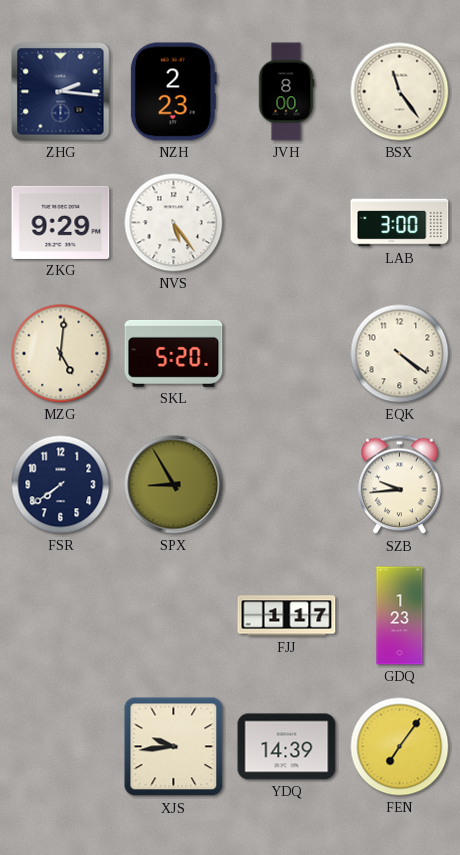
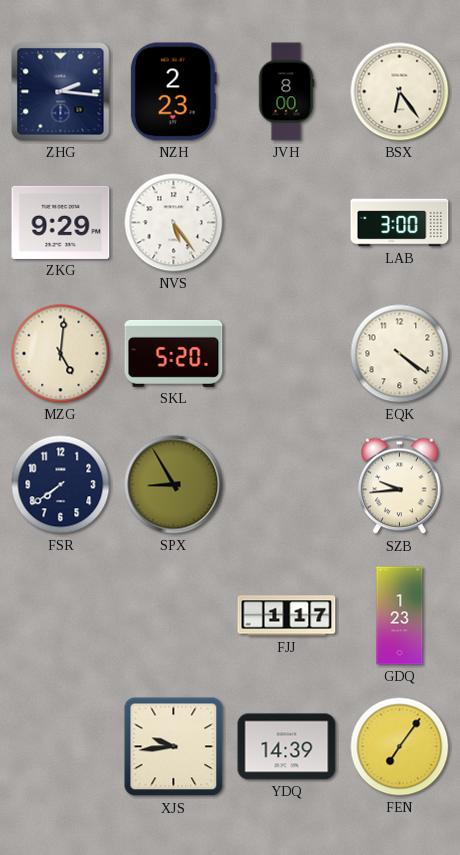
BSX: 11:24 -> 6:24 (400, 92)
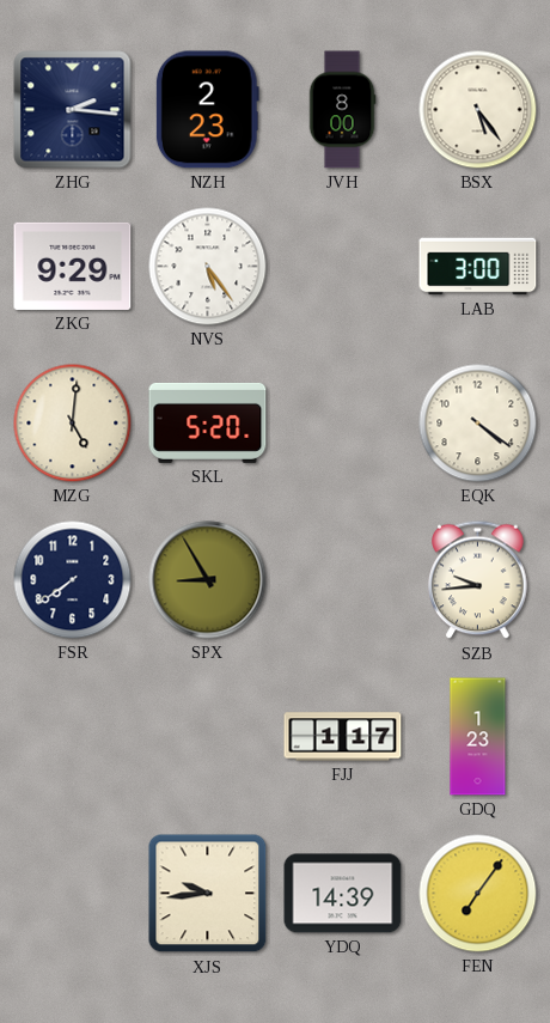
BSX: 6:24 -> 5:24 (478, 110)
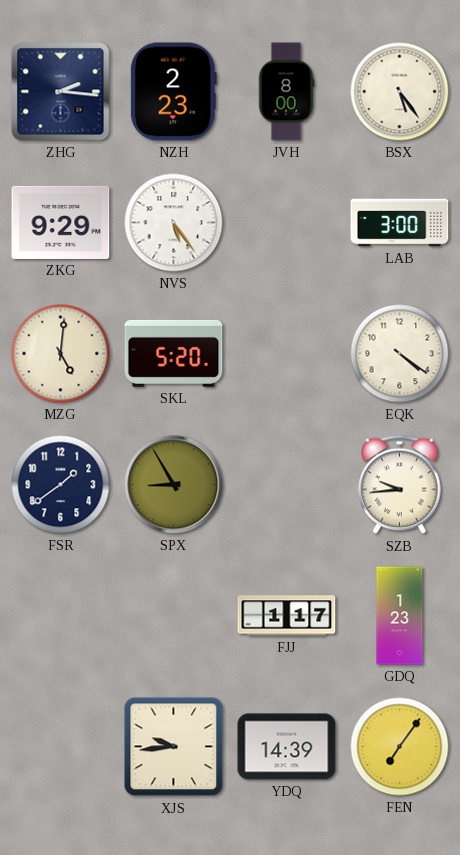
FSR: 7:39 -> 1:39 (61, 485)
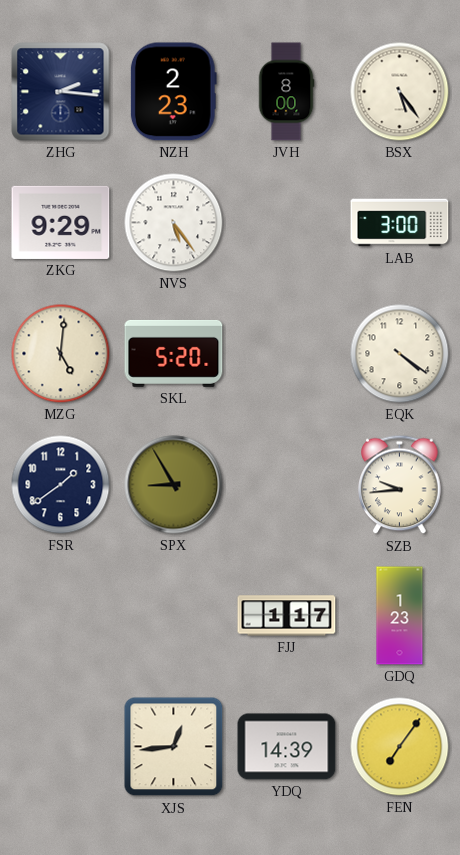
XJS: 9:44 -> 12:44 (174, 747)
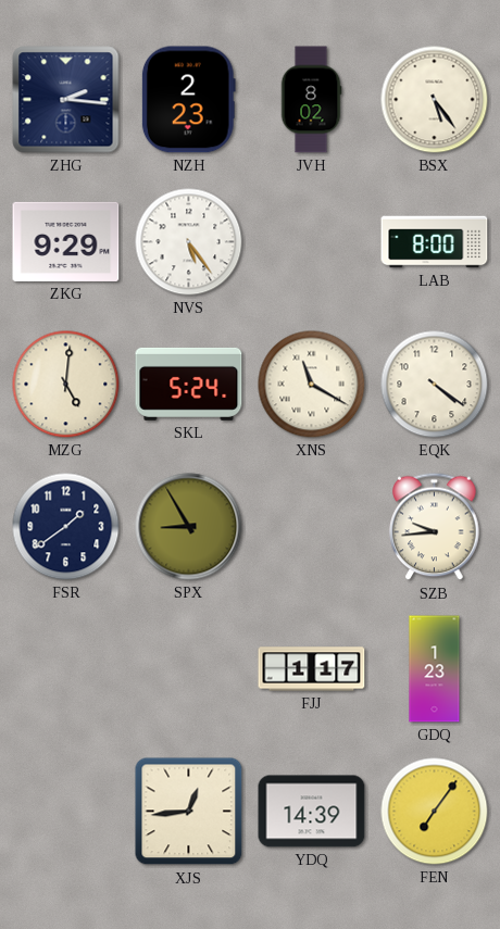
JVH: 8:00 -> 8:02 (311, 100)
LAB: 3:00 -> 8:00 (435, 242)
SKL: 5:20 -> 5:24 (189, 384)
XNS: none -> 11:20 (312, 385)
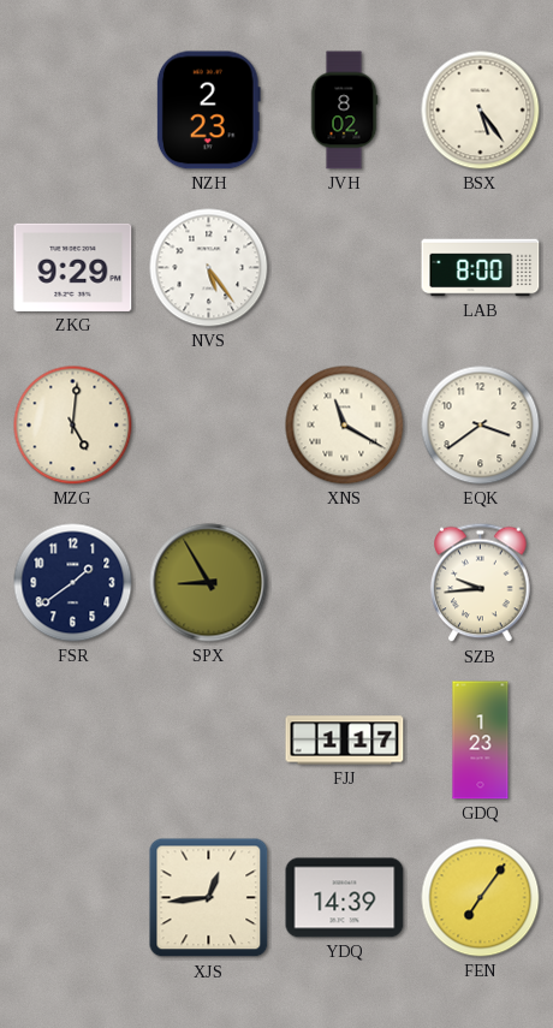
ZHG: 2:16 -> none (66, 100)
SKL: 5:24 -> none (189, 384)
EQK: 4:21 -> 3:39 (481, 426)
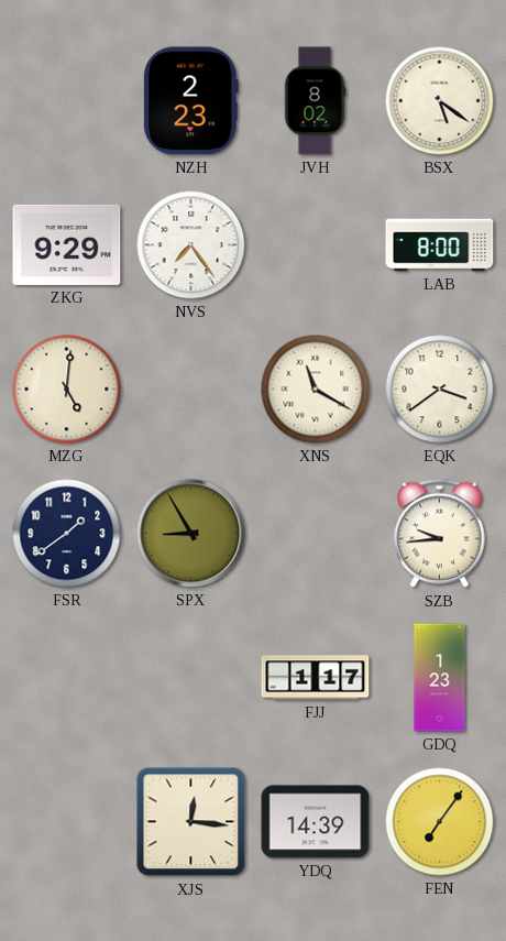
BSX: 5:24 -> 5:21 (440, 101)
NVS: 5:24 -> 7:24 (191, 245)
XJS: 12:44 -> 12:16 (191, 822)
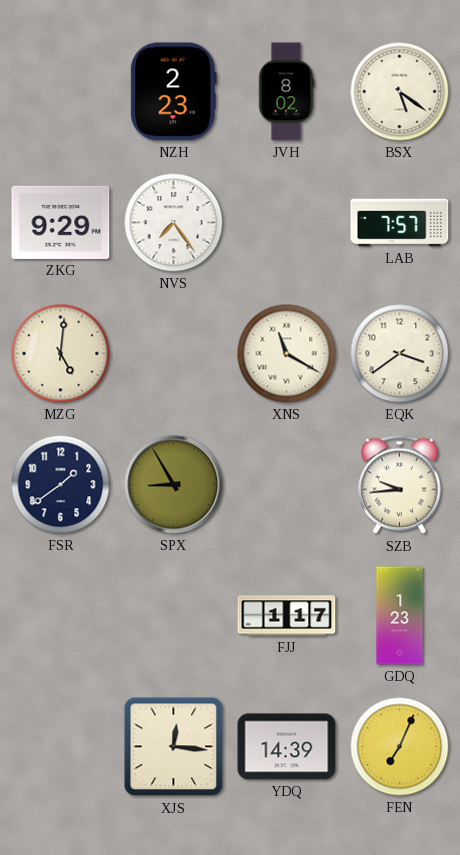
LAB: 8:00 -> 7:57 (400, 223)
FEN: 7:06 -> 7:04 (400, 747)
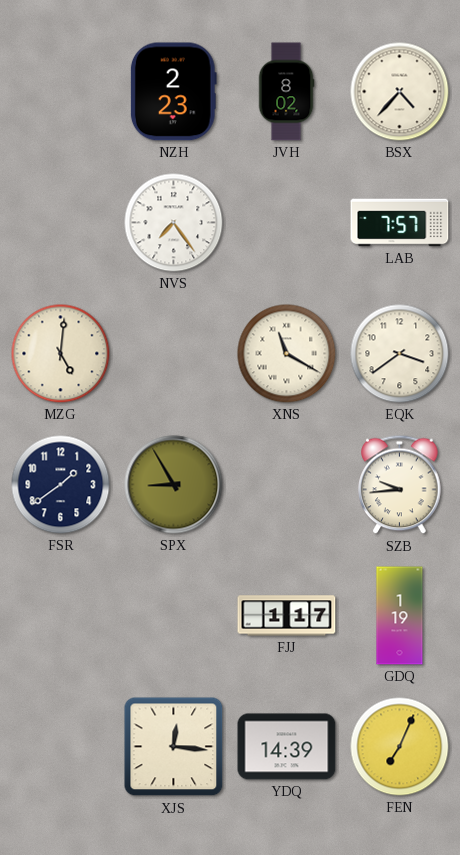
BSX: 5:21 -> 4:37 (400, 92)
ZKG: 9:29 -> none (61, 222)
GDQ: 1:23 -> 1:19 (400, 616)
